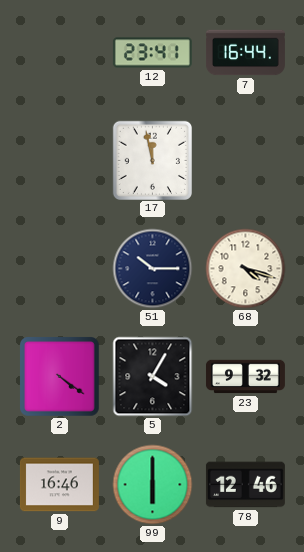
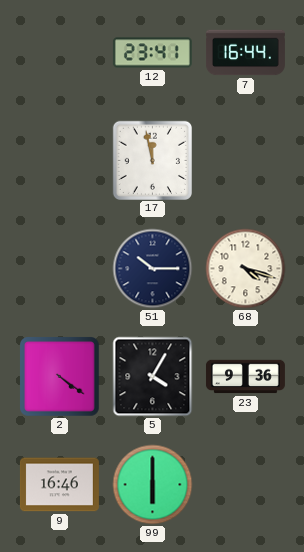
23: 9:32 -> 9:36 (245, 377)
78: 12:46 -> none (245, 485)
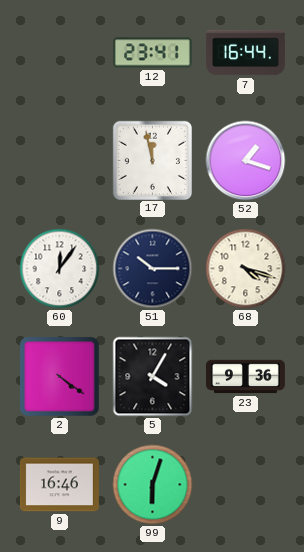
52: none -> 1:18 (246, 161)
60: none -> 12:06 (60, 269)
99: 6:00 -> 6:03 (153, 485)
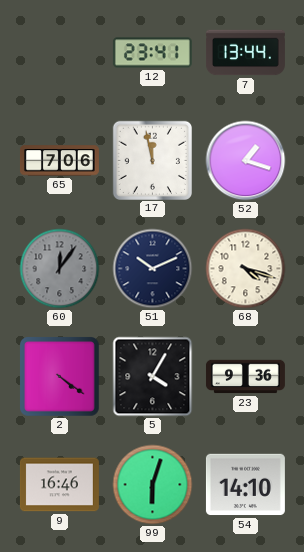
7: 16:44 -> 13:44 (245, 53)
65: none -> 7:06 (59, 161)
60 dial: white -> grey (60, 269)
51: 10:15 -> 10:11 (153, 269)
54: none -> 14:10 (245, 485)
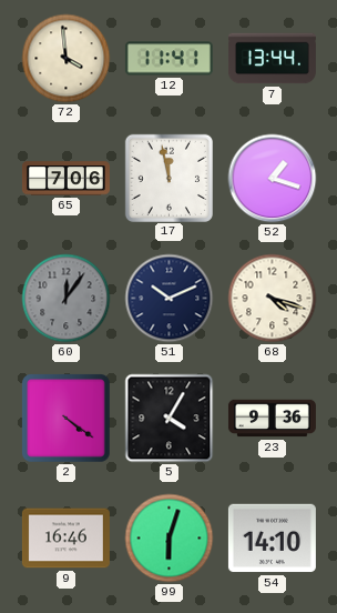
72: none -> 3:59 (67, 59)
12: 23:41 -> 11:41 (168, 59)
